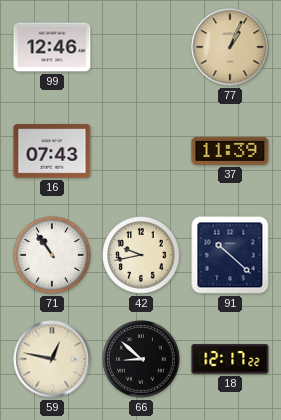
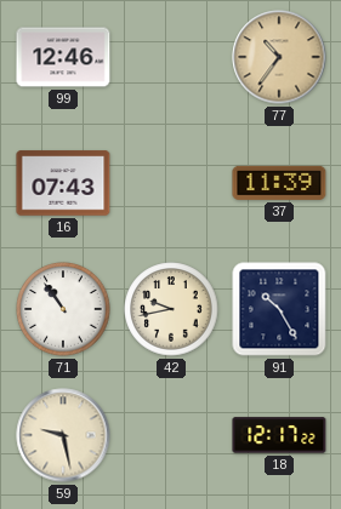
77: 1:04 -> 10:36 (279, 57)
91: 10:22 -> 10:25 (279, 309)
59: 12:47 -> 9:28 (63, 435)
66: 8:52 -> none (141, 359)
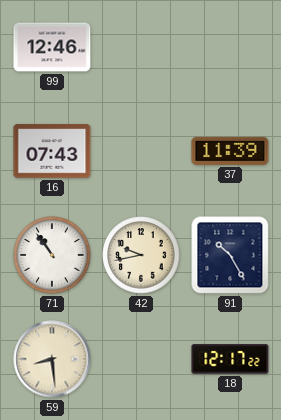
77: 10:36 -> none (279, 57)
59: 9:28 -> 8:29 (52, 359)
